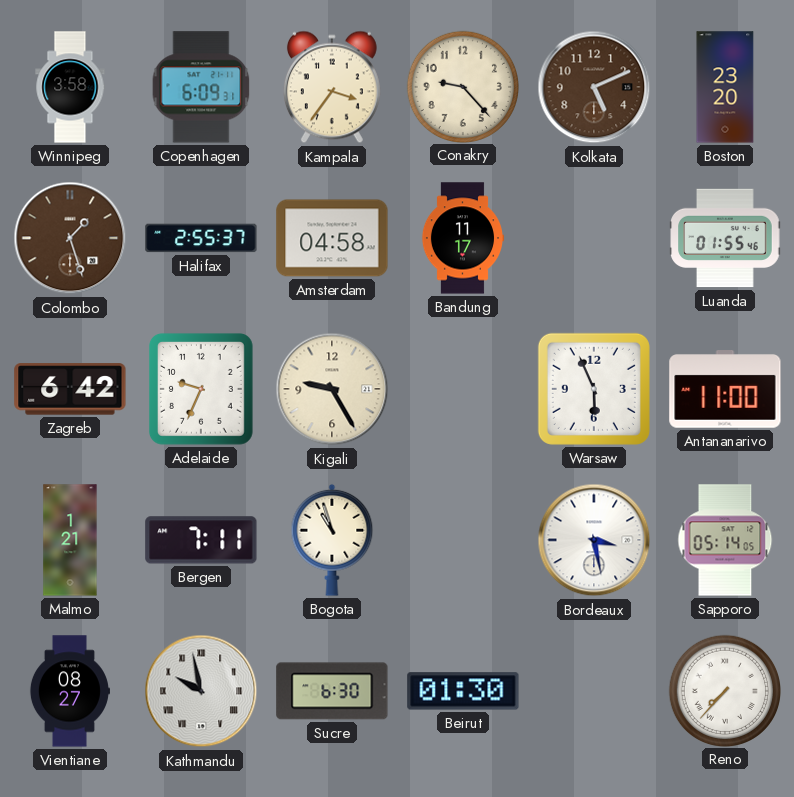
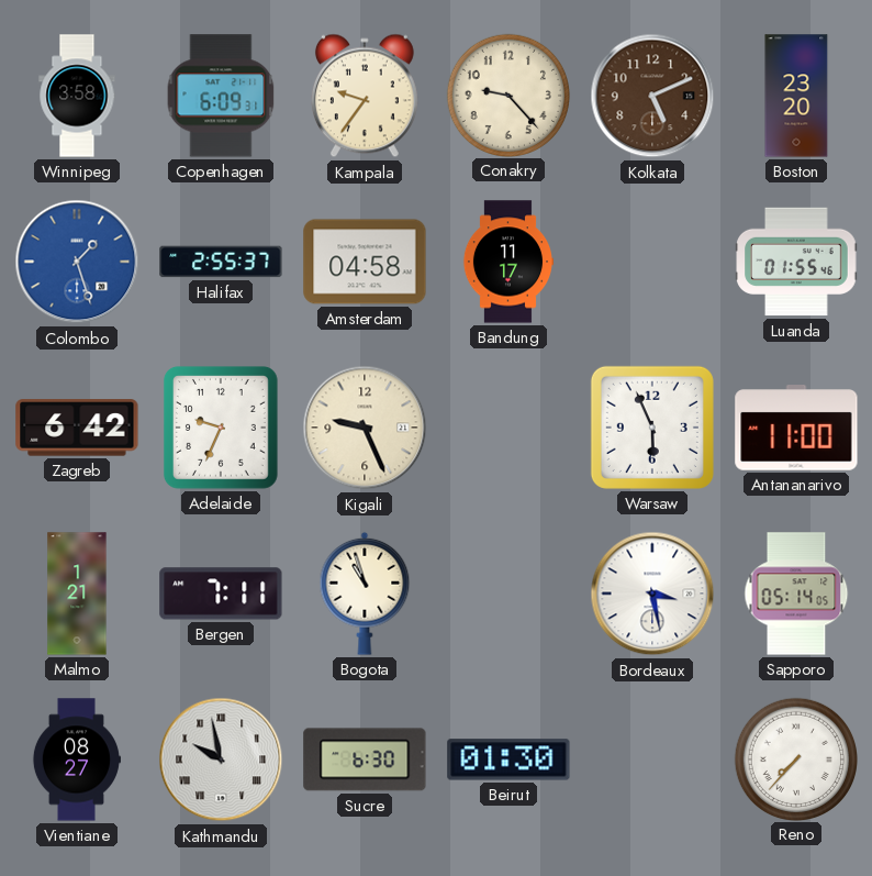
Kampala: 3:36 -> 9:36 (365, 96)
Colombo dial: brown -> blue (77, 262)
Kigali: 9:25 -> 9:26 (365, 428)
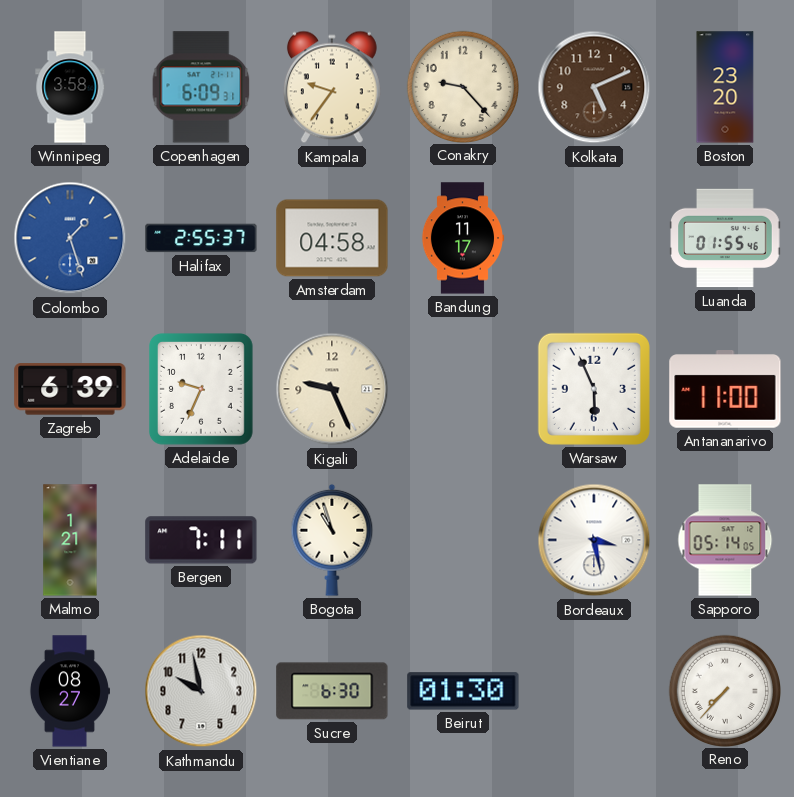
Zagreb: 6:42 -> 6:39 (70, 389)
Kathmandu numerals: Roman -> Arabic (201, 691)
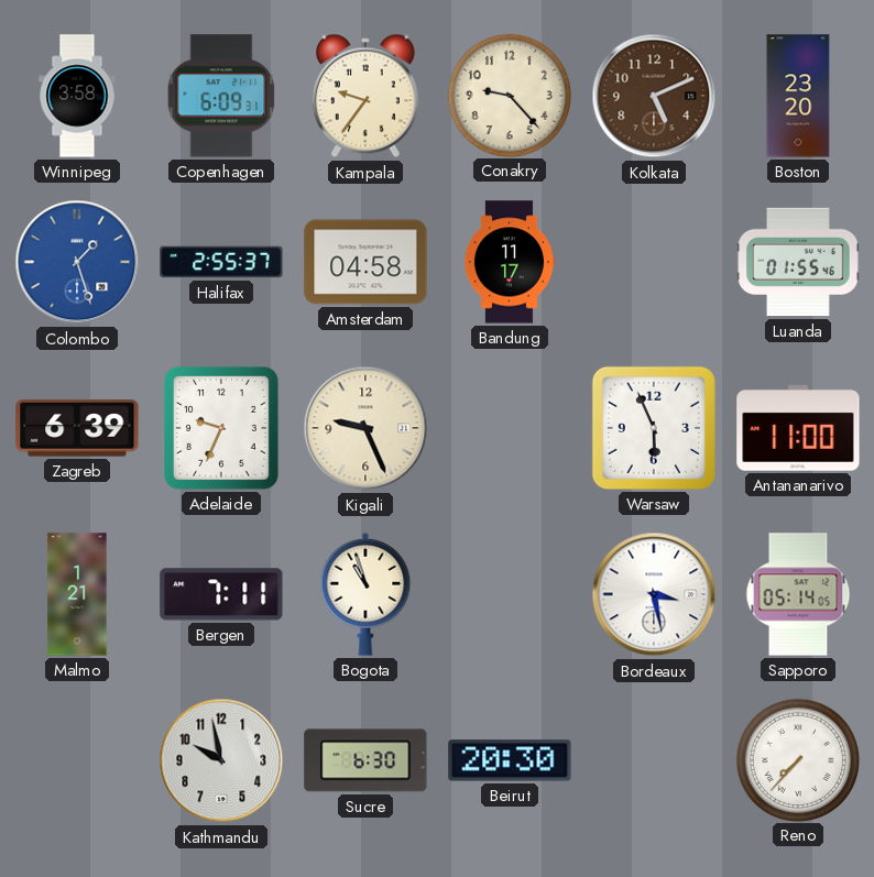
Vientiane: 08:27 -> none (69, 691)
Beirut: 01:30 -> 20:30 (510, 760)
